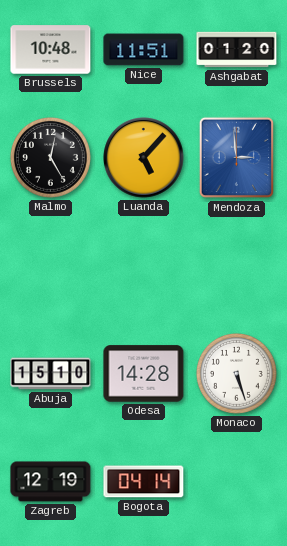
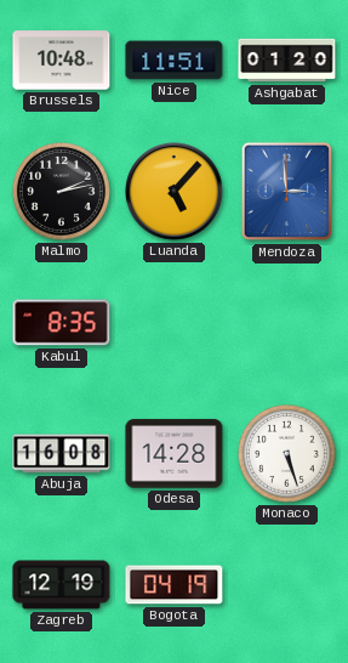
Malmo: 12:25 -> 2:13 (61, 191)
Kabul: none -> 8:35 (62, 323)
Abuja: 15:10 -> 16:08 (62, 454)
Bogota: 04:14 -> 04:19 (175, 585)
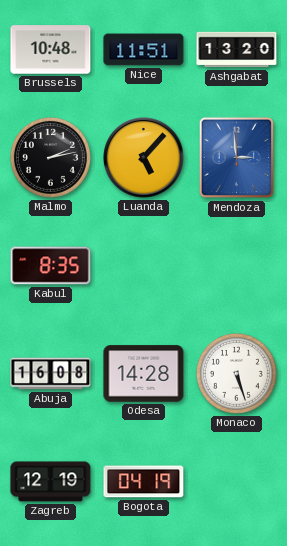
Ashgabat: 01:20 -> 13:20 (237, 50)
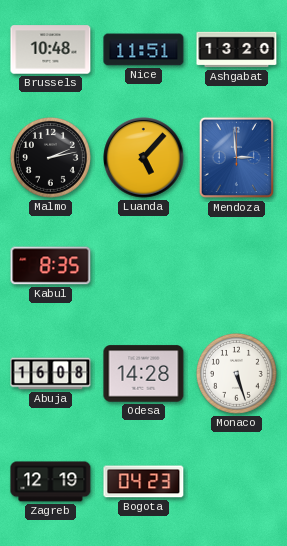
Bogota: 04:19 -> 04:23 (144, 482)
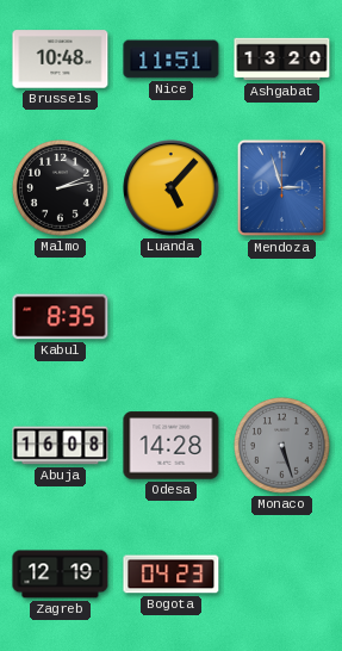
Mendoza: 2:59 -> 2:57 (281, 188)
Monaco dial: white -> grey (281, 445)
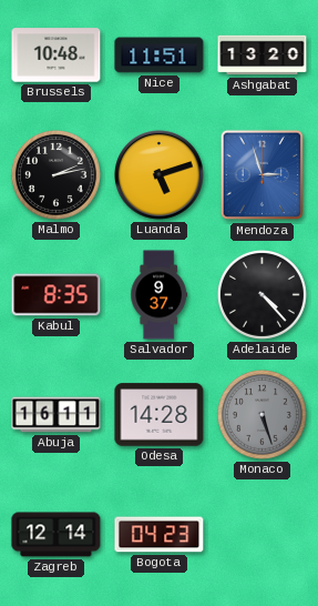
Luanda: 5:07 -> 5:12 (160, 175)
Salvador: none -> 9:37 (160, 295)
Adelaide: none -> 4:23 (261, 294)
Abuja: 16:08 -> 16:11 (57, 415)
Zagreb: 12:19 -> 12:14 (57, 535)
